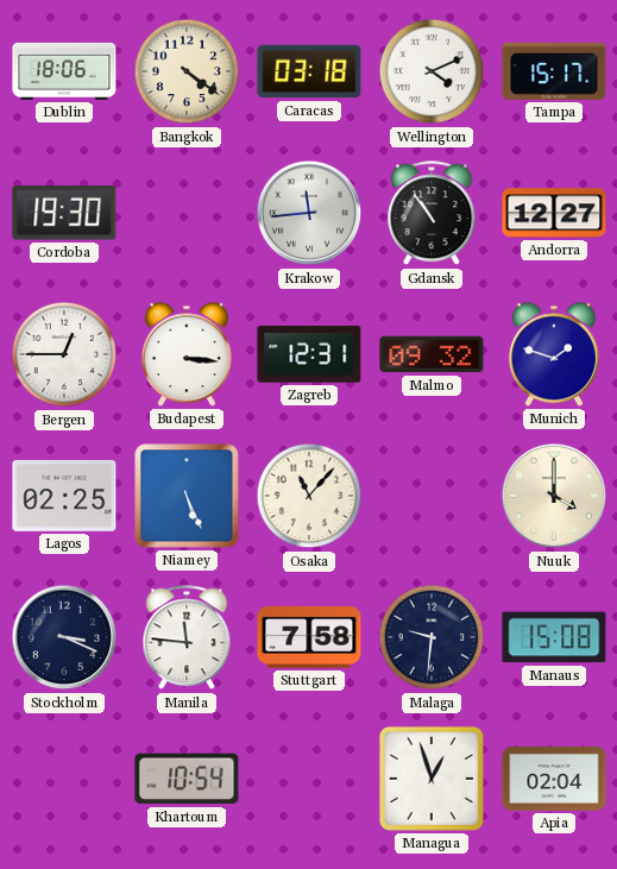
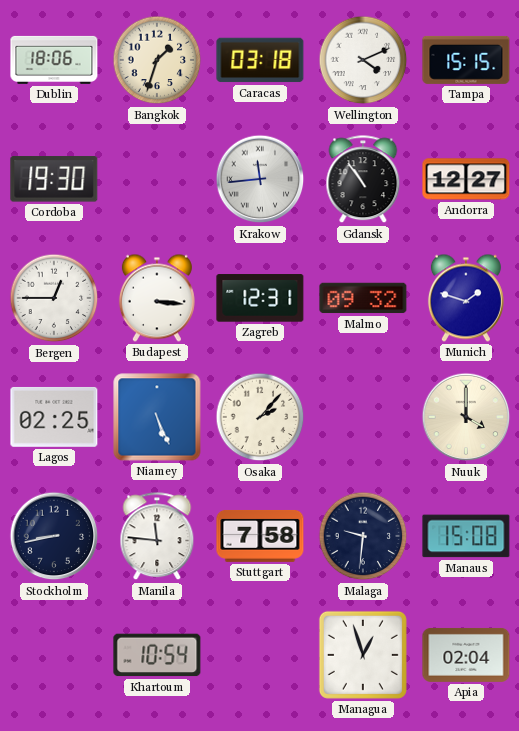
Bangkok: 4:21 -> 1:33 (157, 60)
Tampa: 15:17 -> 15:15 (466, 60)
Osaka: 11:07 -> 2:07 (260, 417)
Stockholm: 3:19 -> 8:43 (54, 536)
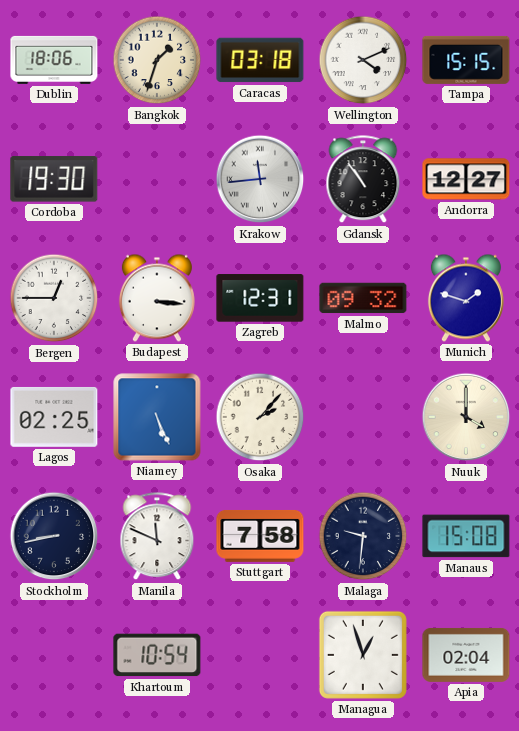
Manila: 11:46 -> 11:49 (157, 537)
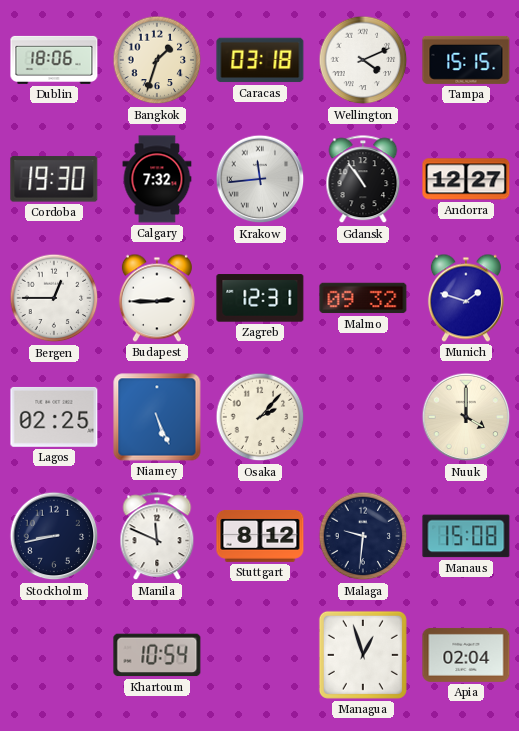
Calgary: none -> 7:32 (157, 179)
Budapest: 3:16 -> 2:45 (157, 298)
Stuttgart: 7:58 -> 8:12 (260, 536)
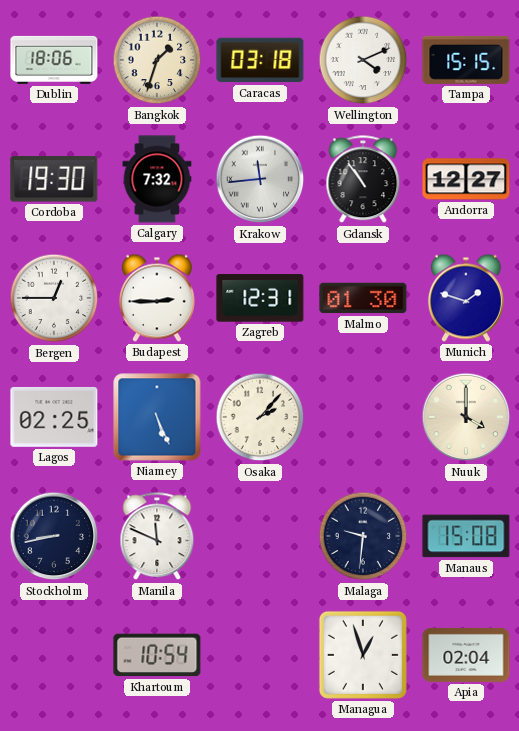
Malmo: 09:32 -> 01:30 (363, 298)
Stuttgart: 8:12 -> none (260, 536)
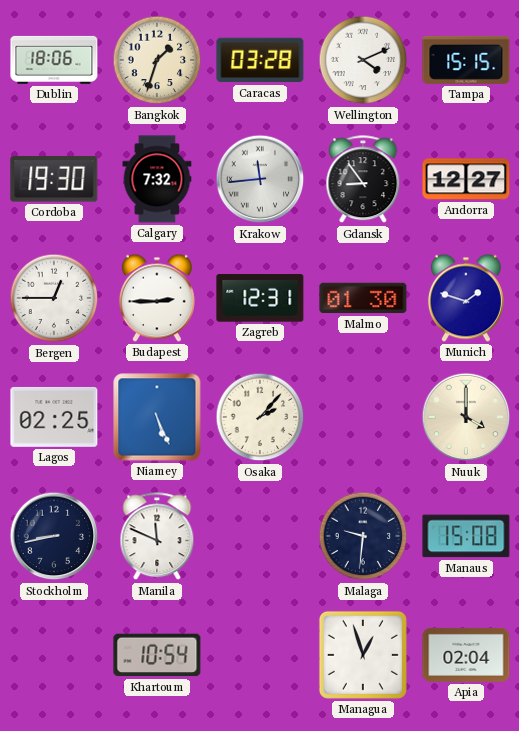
Caracas: 03:18 -> 03:28 (260, 60)
Gdansk: 10:54 -> 8:54 (363, 180)
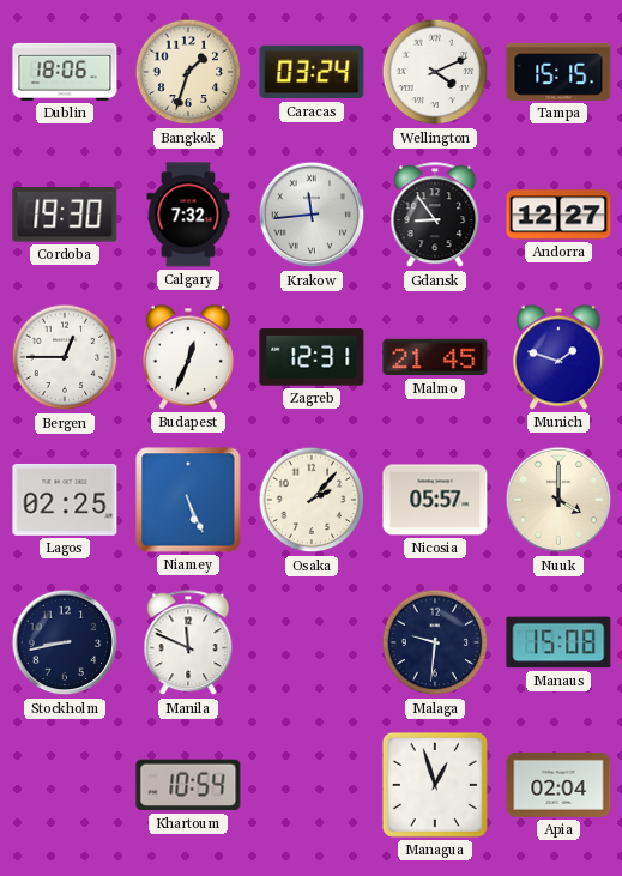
Caracas: 03:28 -> 03:24 (312, 72)
Budapest: 2:45 -> 12:34 (188, 357)
Malmo: 01:30 -> 21:45 (435, 357)
Nicosia: none -> 05:57 (435, 500)
